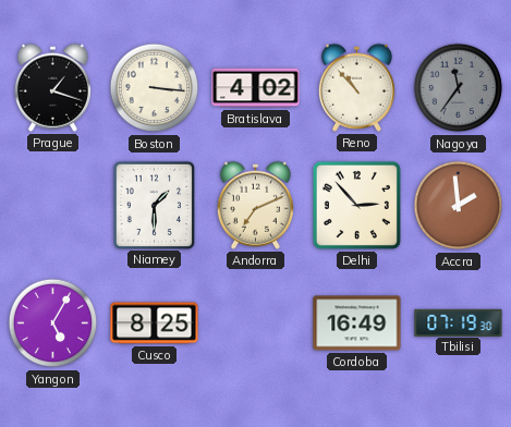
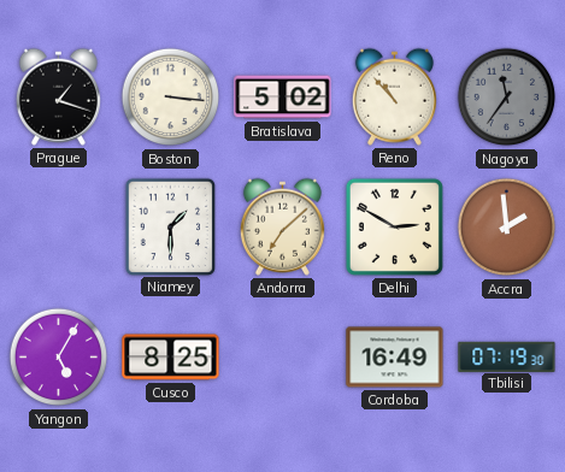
Bratislava: 4:02 -> 5:02 (283, 98)
Andorra: 7:11 -> 7:08 (282, 226)
Delhi: 2:53 -> 2:50 (394, 226)
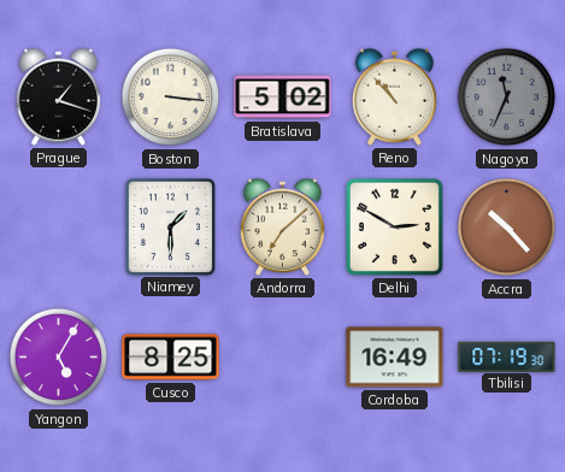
Nagoya: 11:36 -> 11:34 (507, 98)
Accra: 1:59 -> 10:23 (507, 228)
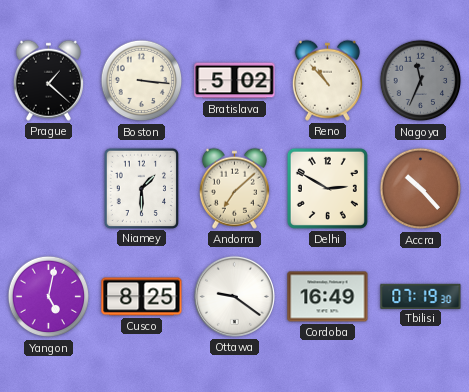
Prague: 1:18 -> 1:22 (48, 80)
Yangon: 5:05 -> 5:02 (49, 297)
Ottawa: none -> 9:21 (234, 296)
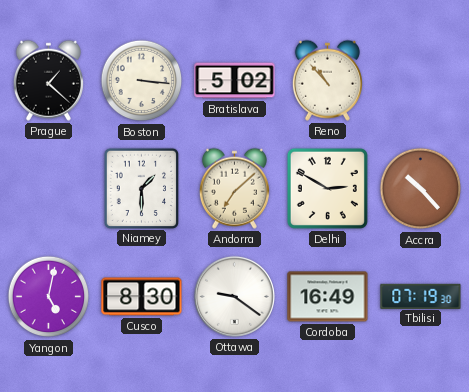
Nagoya: 11:34 -> none (421, 81)
Cusco: 8:25 -> 8:30 (142, 297)
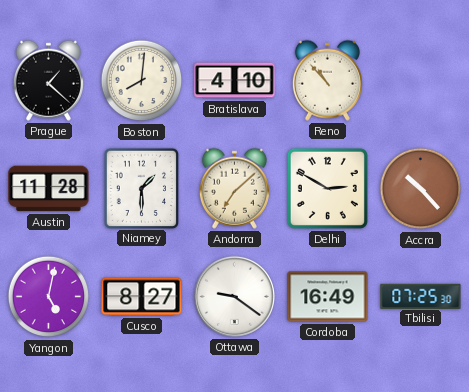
Boston: 3:16 -> 8:01 (142, 81)
Bratislava: 5:02 -> 4:10 (235, 81)
Austin: none -> 11:28 (49, 189)
Cusco: 8:30 -> 8:27 (142, 297)
Tbilisi: 07:19 -> 07:25 (421, 296)
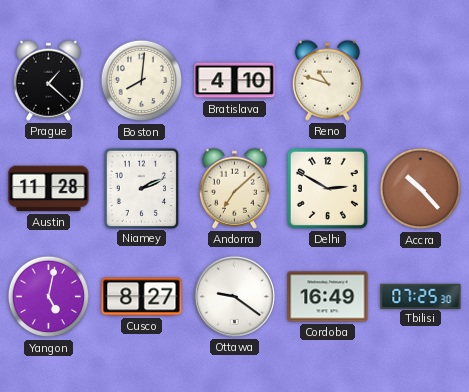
Reno: 10:53 -> 10:48 (327, 80)
Niamey: 1:30 -> 2:11 (141, 188)
